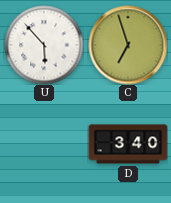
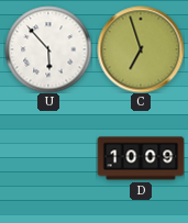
D: 3:40 -> 10:09 (141, 158)
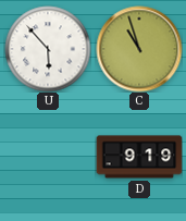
C: 6:57 -> 10:57 (139, 49)
D: 10:09 -> 9:19 (139, 157)
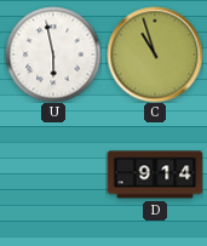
U: 5:53 -> 5:58 (53, 55)
D: 9:19 -> 9:14 (155, 175)
